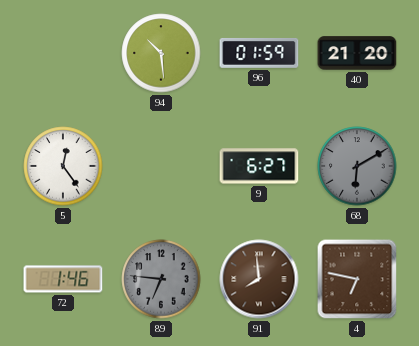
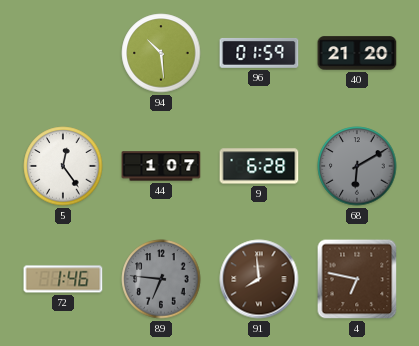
44: none -> 1:07 (161, 166)
9: 6:27 -> 6:28 (259, 166)
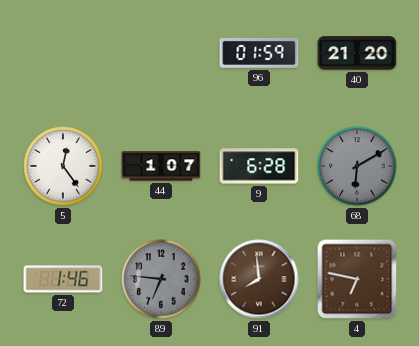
94: 10:29 -> none (161, 53)
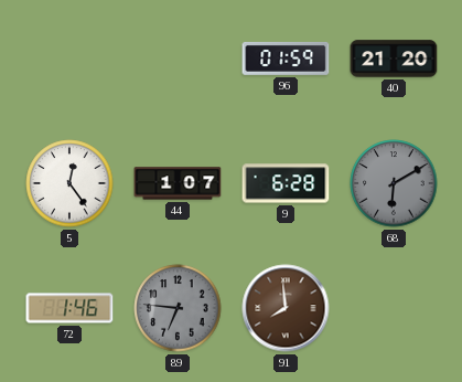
4: 6:47 -> none (357, 279)
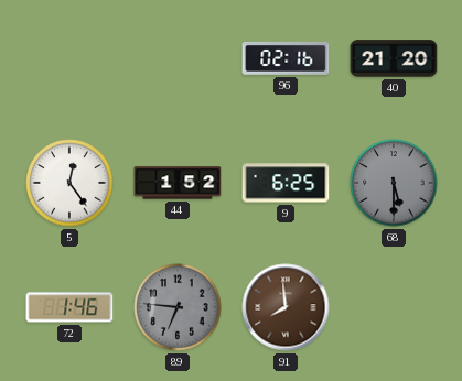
96: 01:59 -> 02:16 (286, 58)
44: 1:07 -> 1:52 (178, 183)
9: 6:28 -> 6:25 (286, 183)
68: 6:10 -> 5:30 (394, 183)
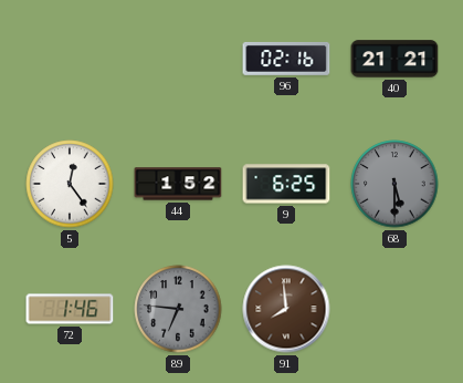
40: 21:20 -> 21:21 (394, 59)
